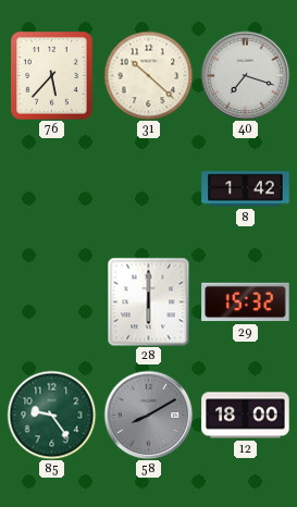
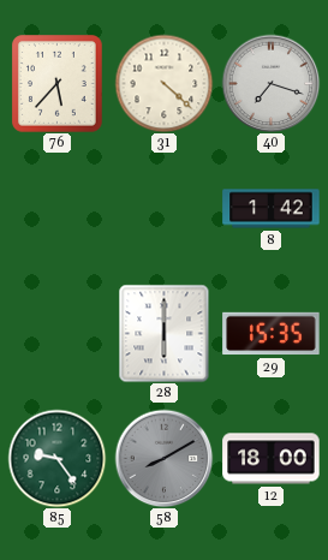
31: 10:22 -> 4:22 (163, 83)
29: 15:32 -> 15:35 (272, 334)
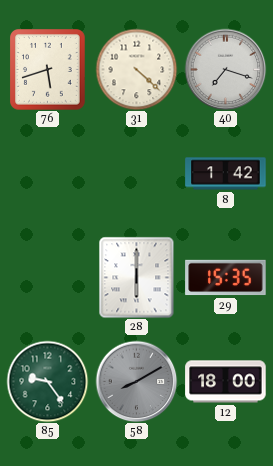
76: 5:37 -> 5:42 (48, 70)
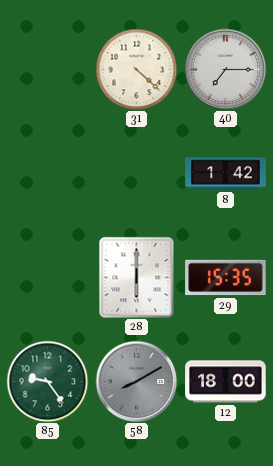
76: 5:42 -> none (48, 70)
40: 7:18 -> 7:15 (225, 69)
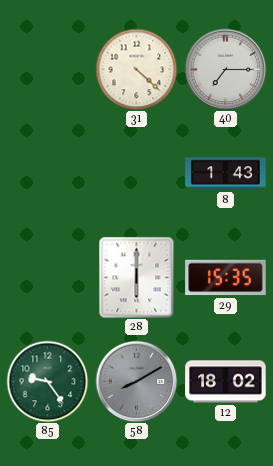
8: 1:42 -> 1:43 (226, 174)
12: 18:00 -> 18:02 (226, 382)
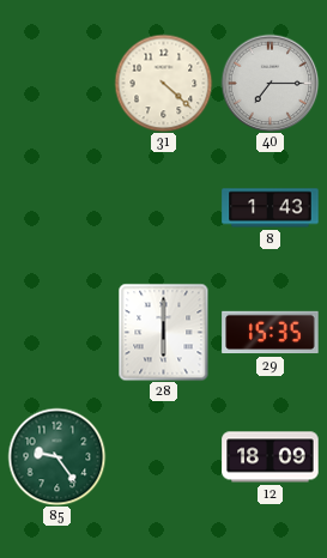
58: 8:10 -> none (136, 381)
12: 18:02 -> 18:09 (271, 457)
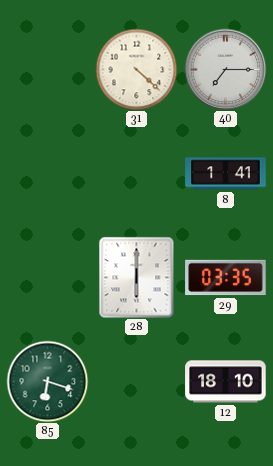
8: 1:43 -> 1:41 (226, 174)
29: 15:35 -> 03:35 (226, 278)
85: 9:24 -> 6:18 (47, 381)
12: 18:09 -> 18:10 (226, 382)
